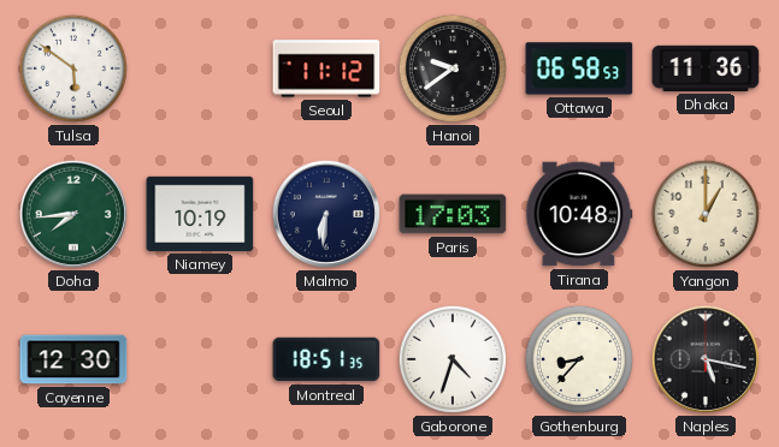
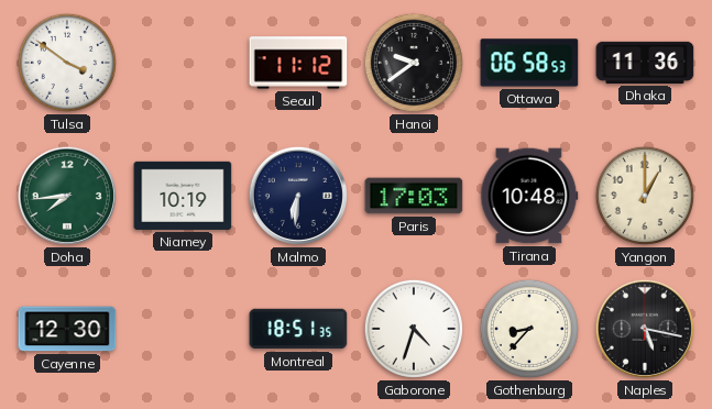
Tulsa: 5:51 -> 3:51 (67, 63)
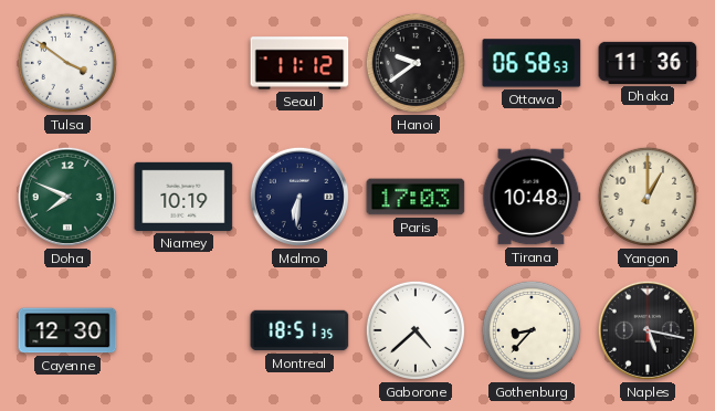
Doha: 7:44 -> 7:49 (67, 197)
Gaborone: 4:33 -> 4:38 (416, 330)
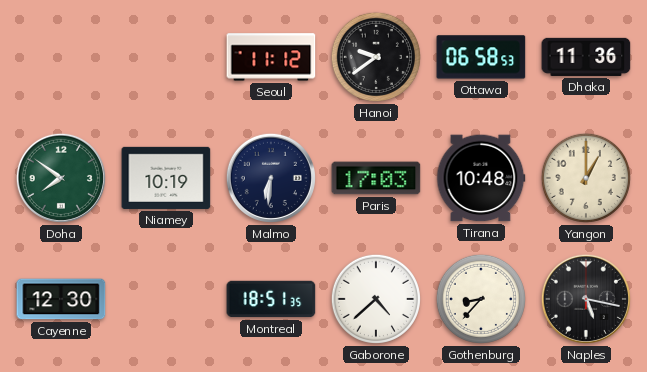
Tulsa: 3:51 -> none (67, 63)
Doha: 7:49 -> 7:51 (61, 178)
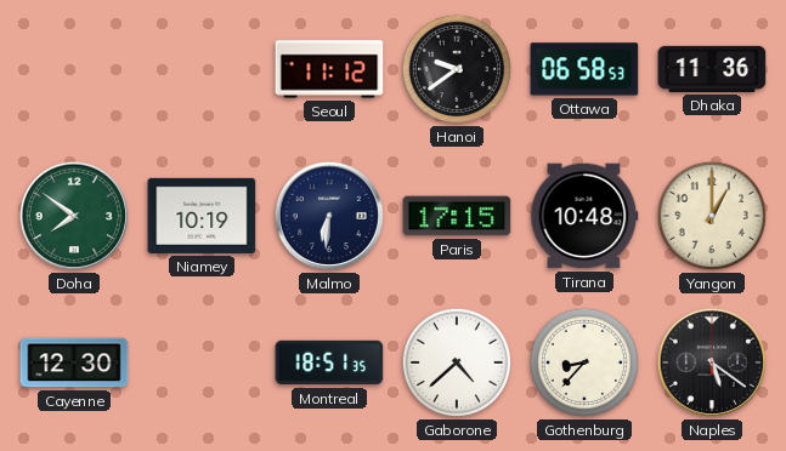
Paris: 17:03 -> 17:15 (457, 216)
Naples: 5:17 -> 5:21 (712, 362)
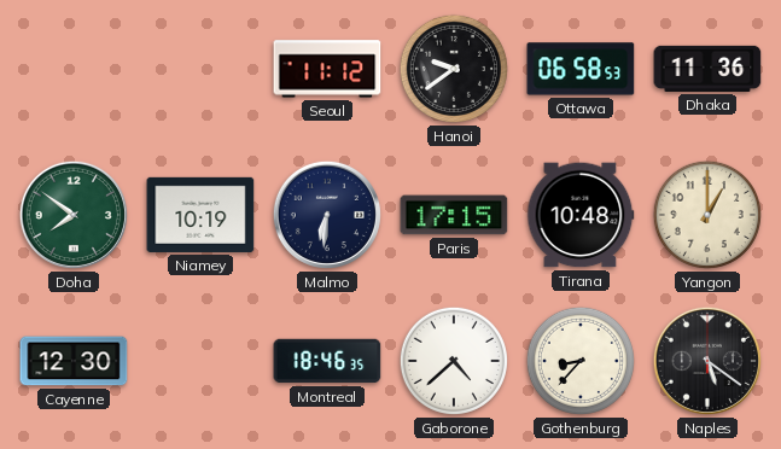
Montreal: 18:51 -> 18:46 (327, 361)
